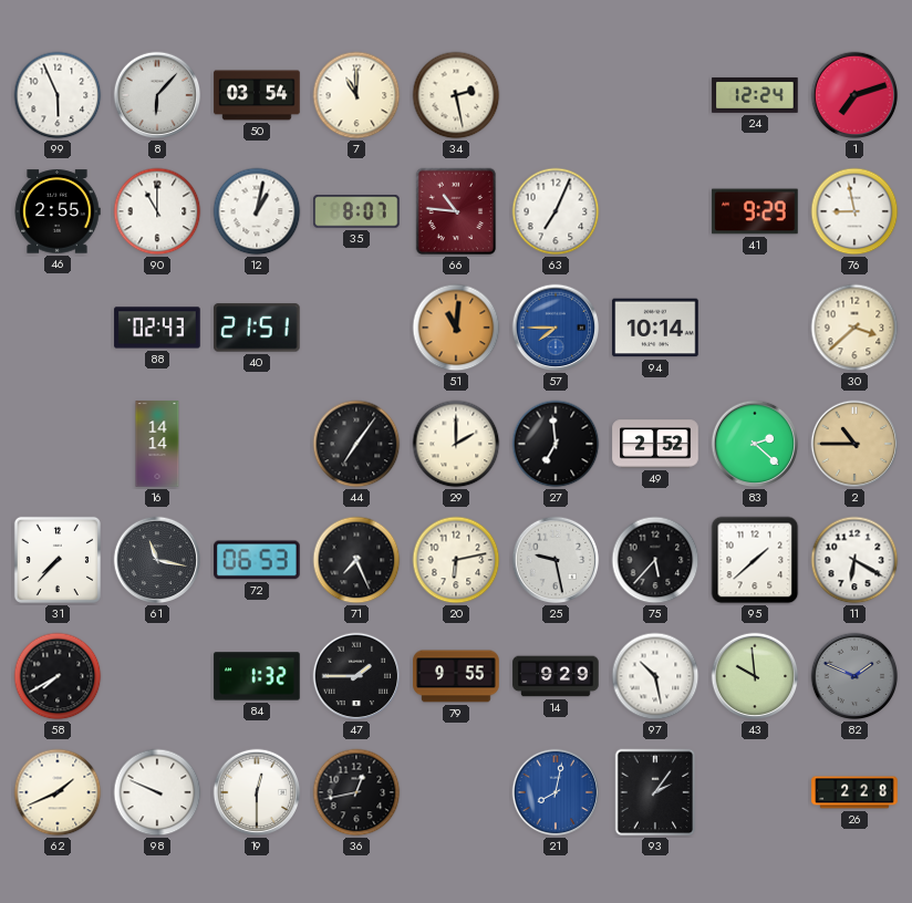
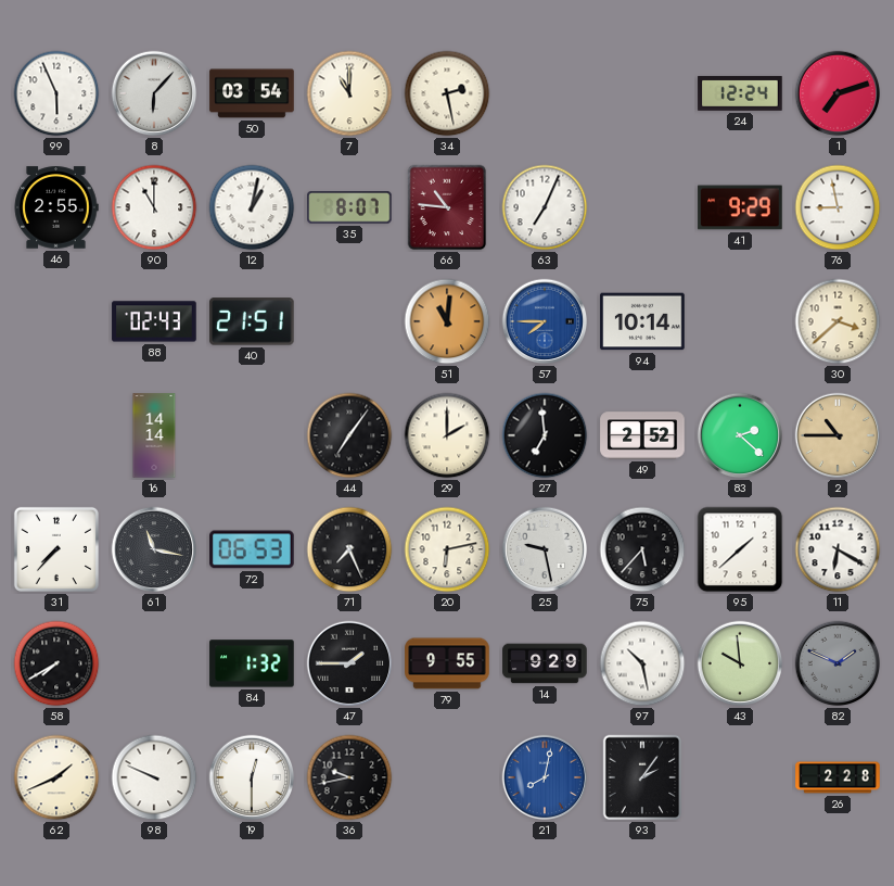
36: 12:43 -> 9:43 (349, 777)
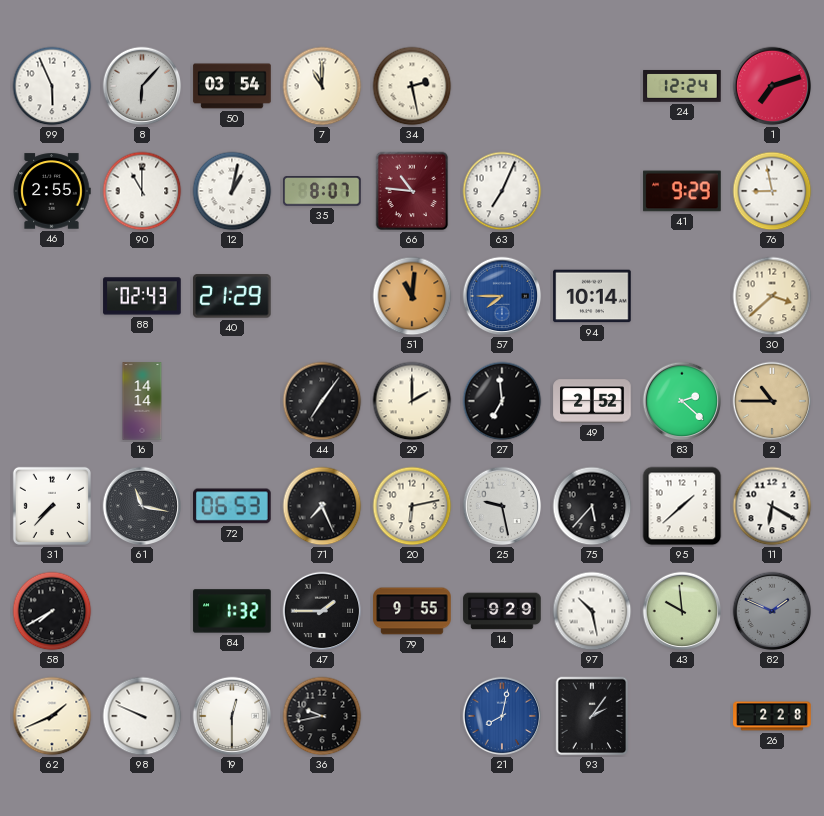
40: 21:51 -> 21:29 (233, 296)
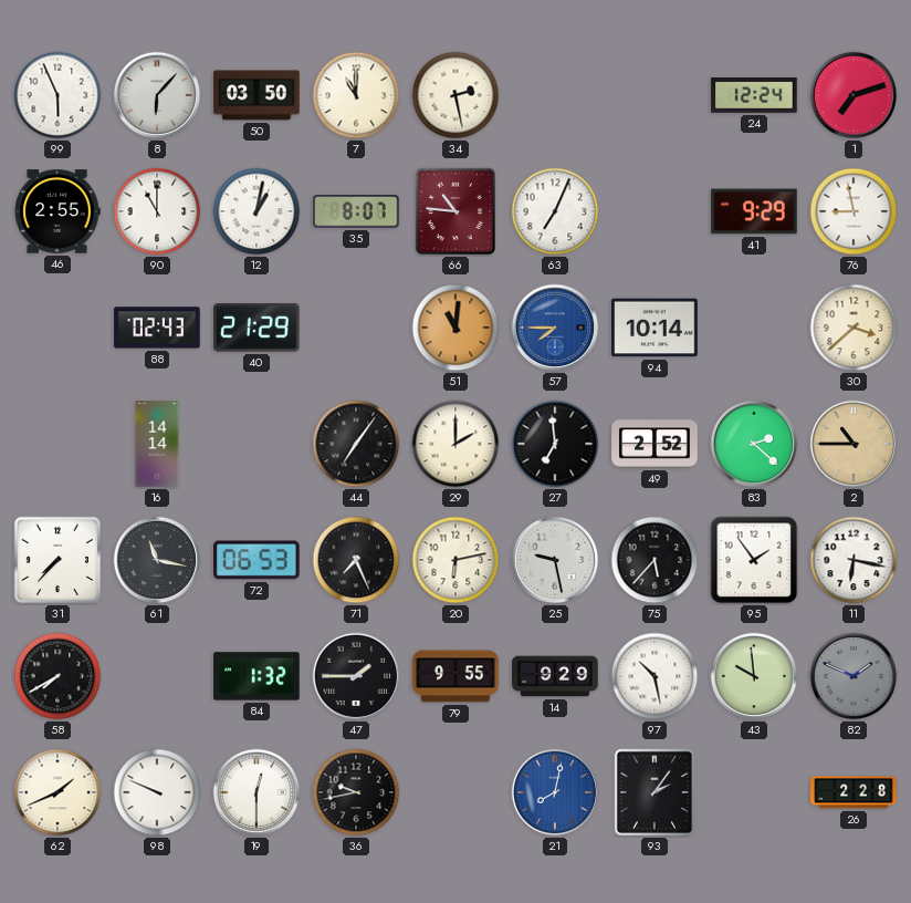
50: 03:54 -> 03:50 (256, 95)
95: 1:38 -> 1:54 (754, 560)
11: 6:20 -> 6:17 (854, 560)
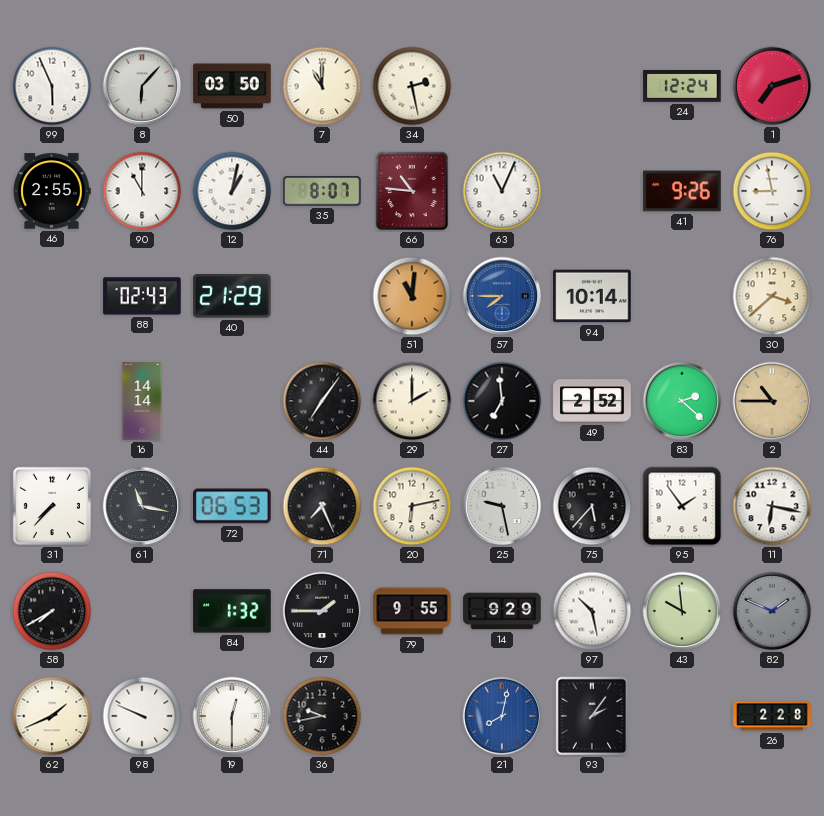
63: 7:04 -> 11:04 (502, 191)
41: 9:29 -> 9:26 (682, 191)
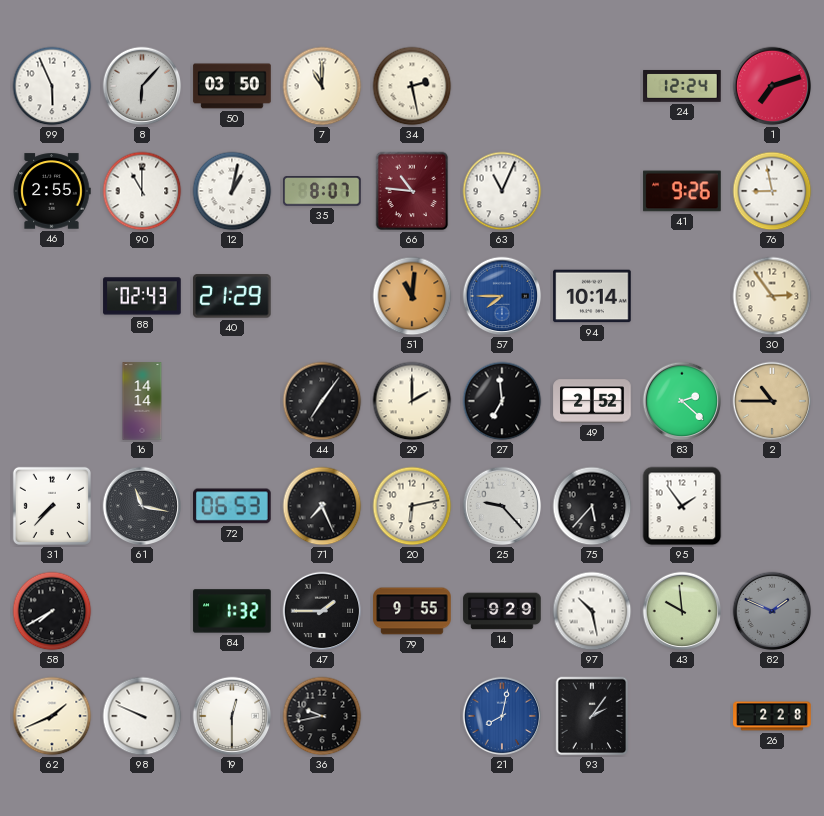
30: 3:38 -> 2:54 (772, 296)
25: 9:28 -> 9:23 (502, 506)
11: 6:17 -> none (772, 506)
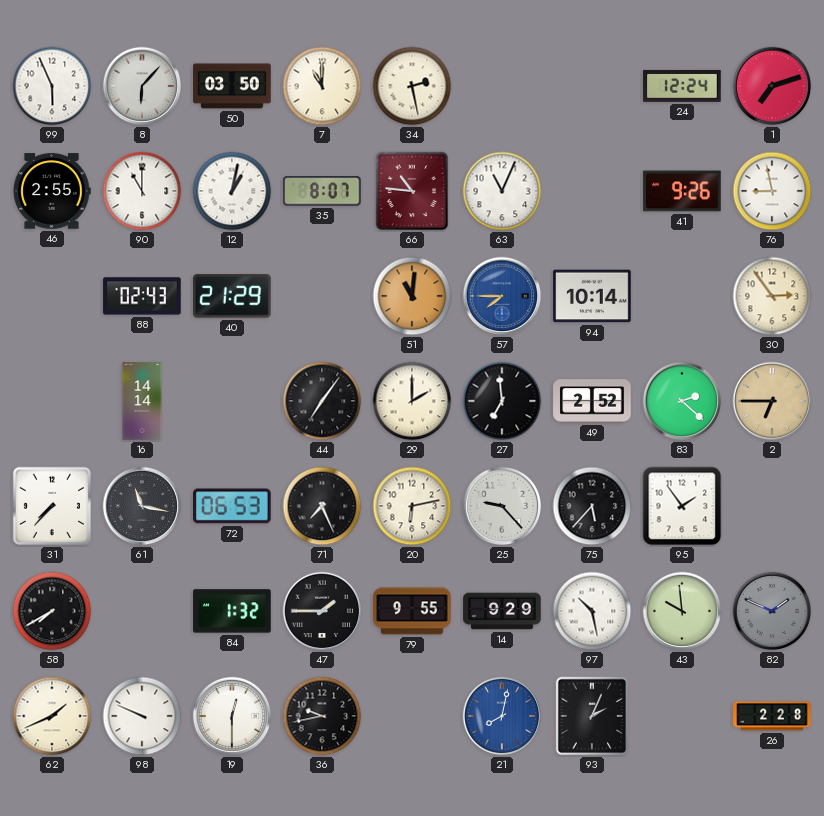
2: 10:45 -> 6:45 (772, 401)
93: 2:06 -> 2:04 (592, 716)
